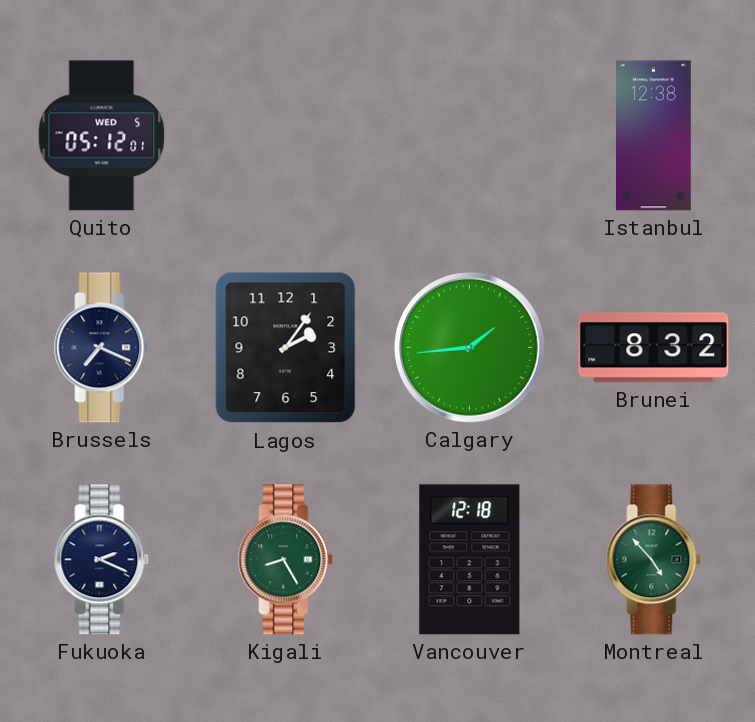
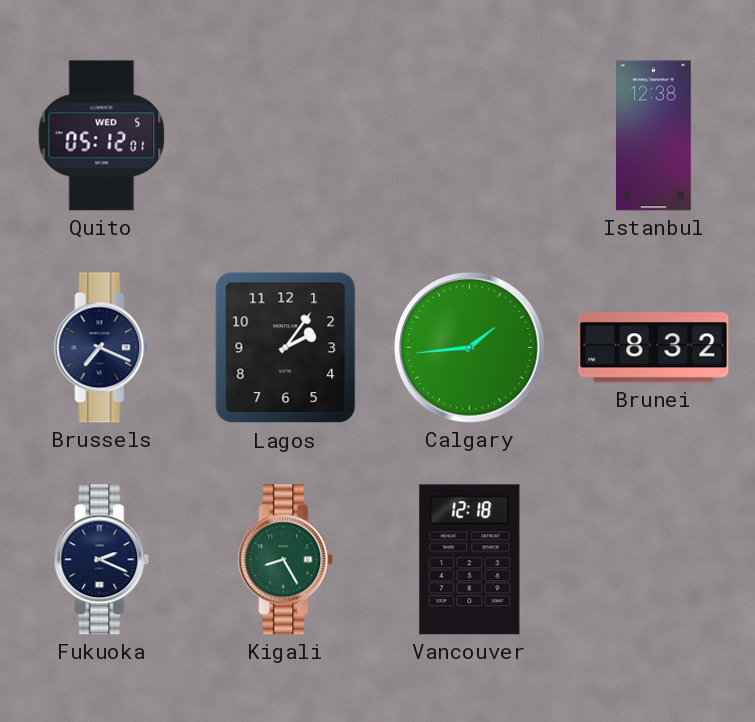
Montreal: 4:53 -> none (654, 560)
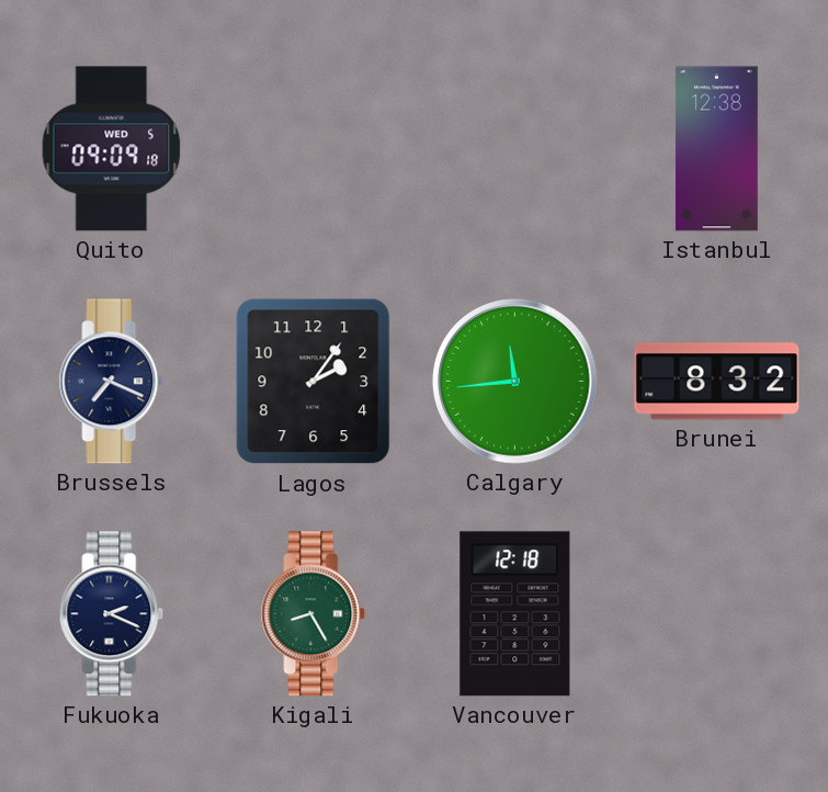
Quito: 05:12 -> 09:09 (112, 149)
Calgary: 1:44 -> 11:44 (515, 382)
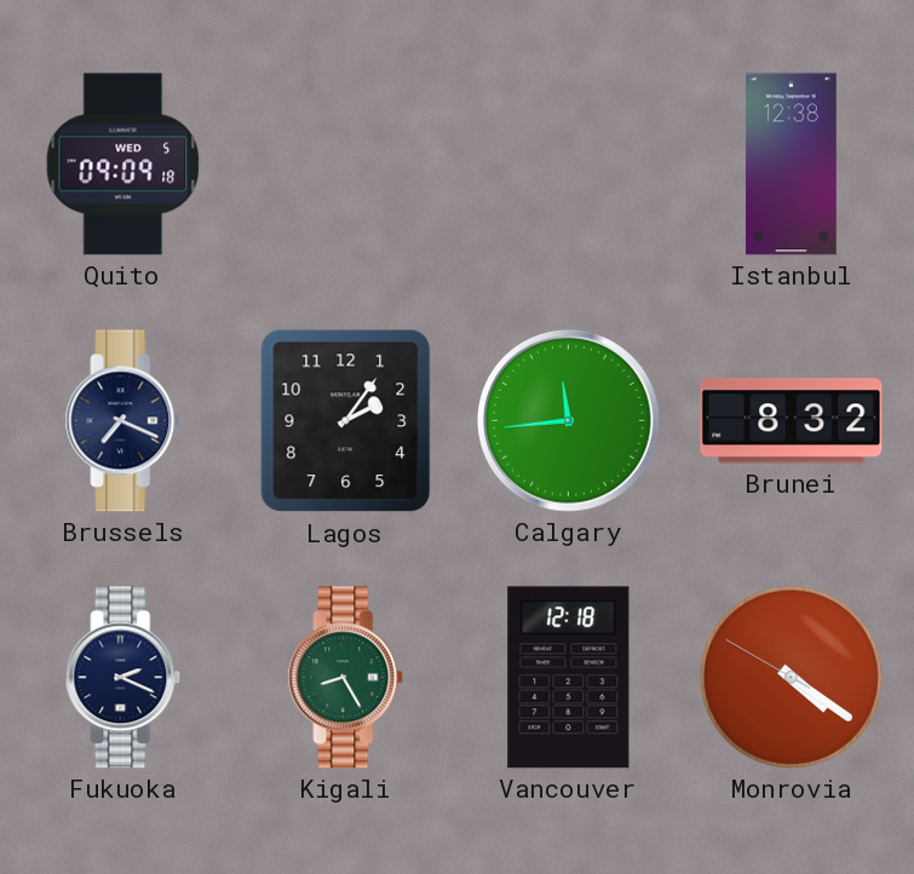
Monrovia: none -> 4:20 (791, 677)
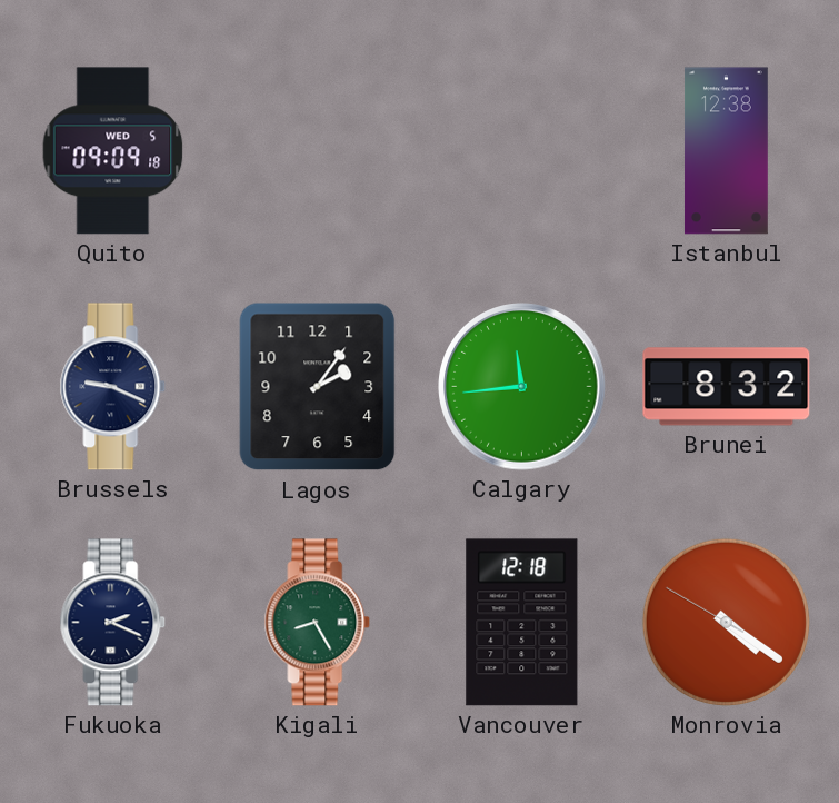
Brussels: 7:19 -> 9:19 (113, 387)
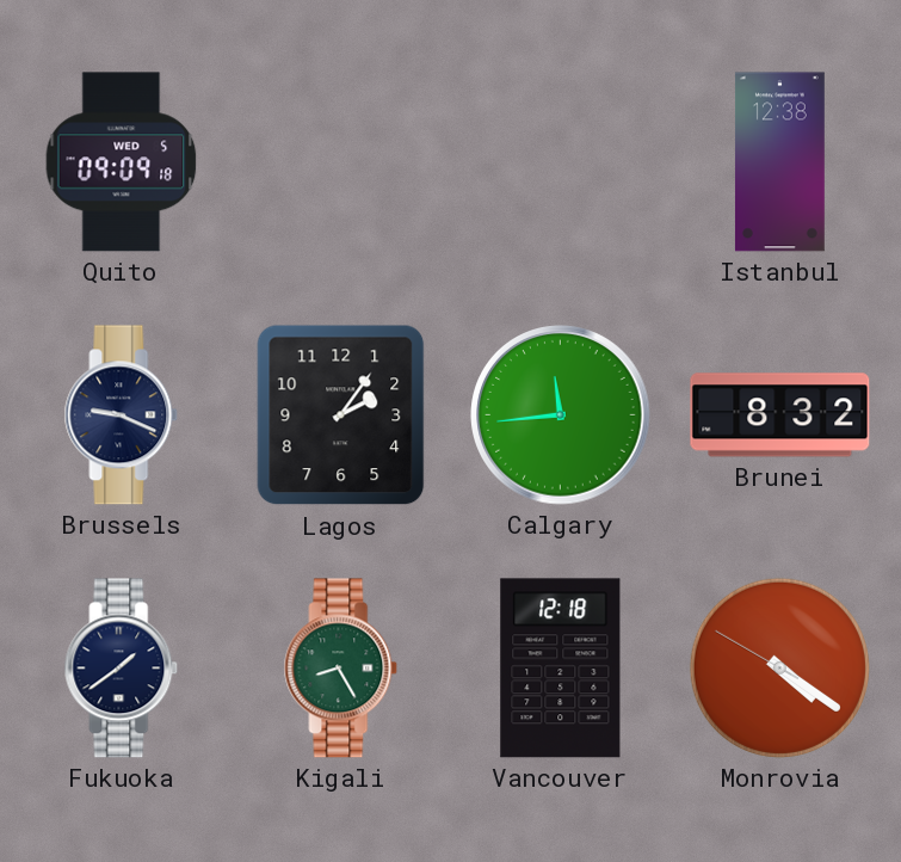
Fukuoka: 2:19 -> 1:39 (122, 669)
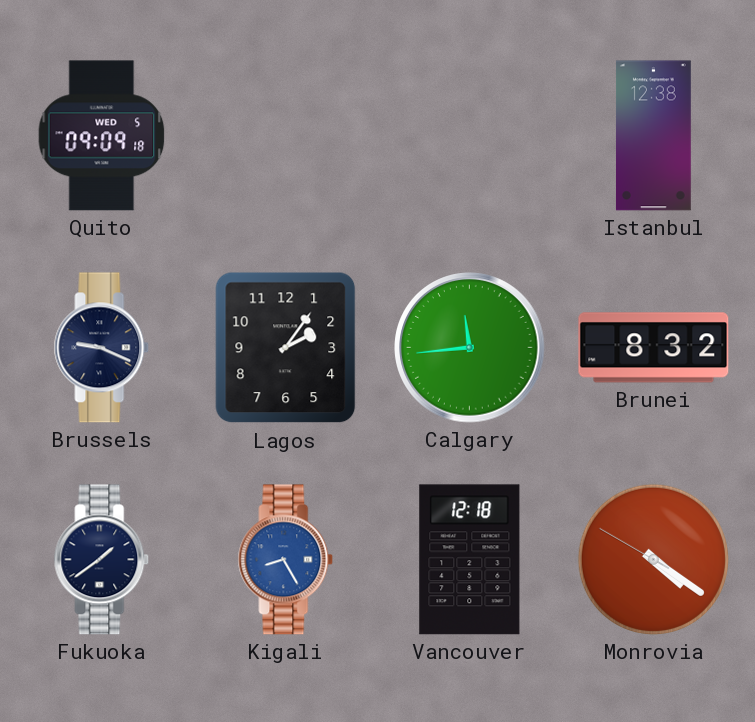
Kigali dial: green -> blue (286, 560)
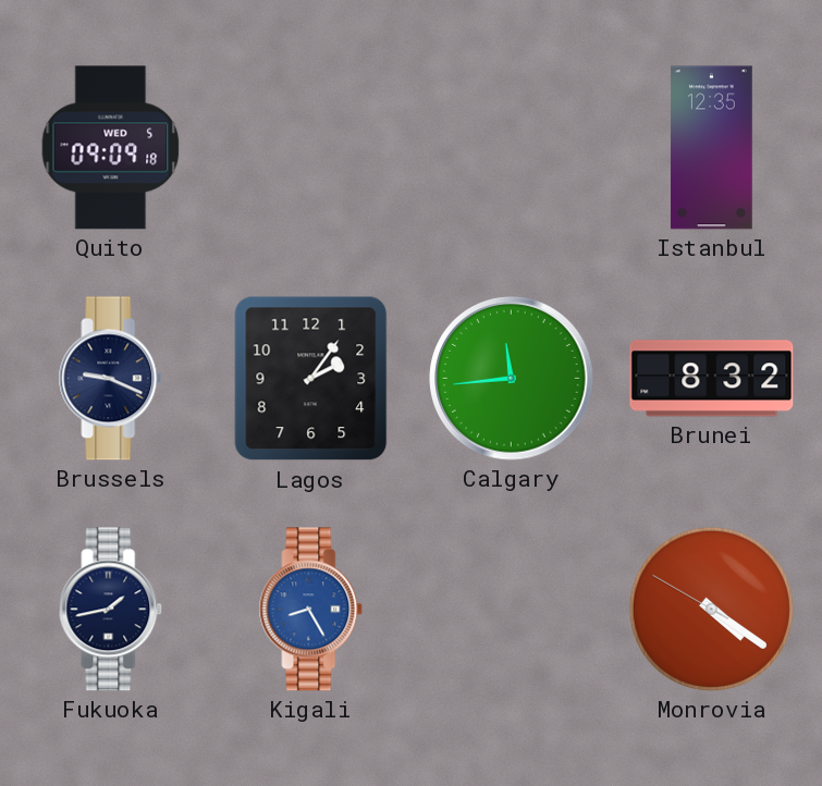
Istanbul: 12:38 -> 12:35 (711, 148)
Fukuoka: 1:39 -> 1:43 (111, 610)
Vancouver: 12:18 -> none (470, 560)
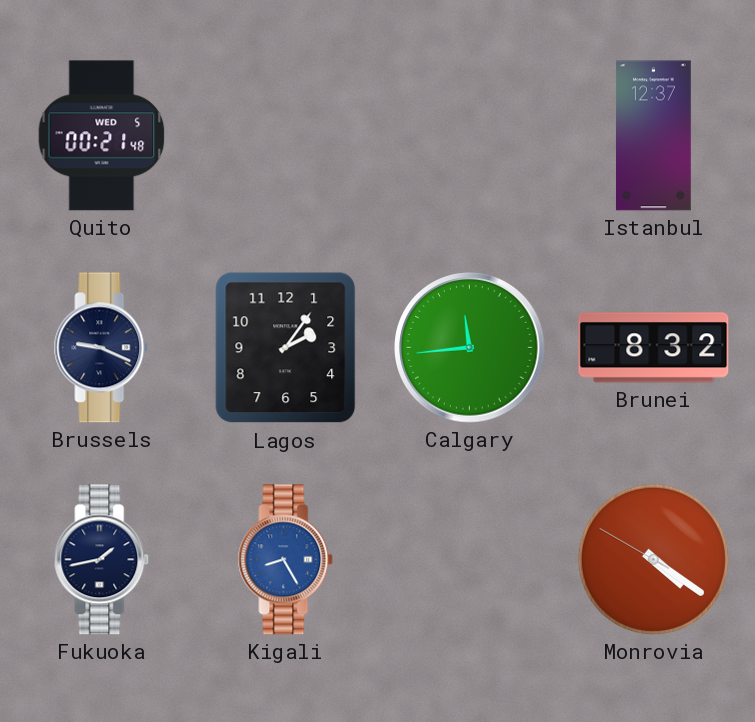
Quito: 09:09 -> 00:21 (102, 136)
Istanbul: 12:35 -> 12:37 (653, 136)
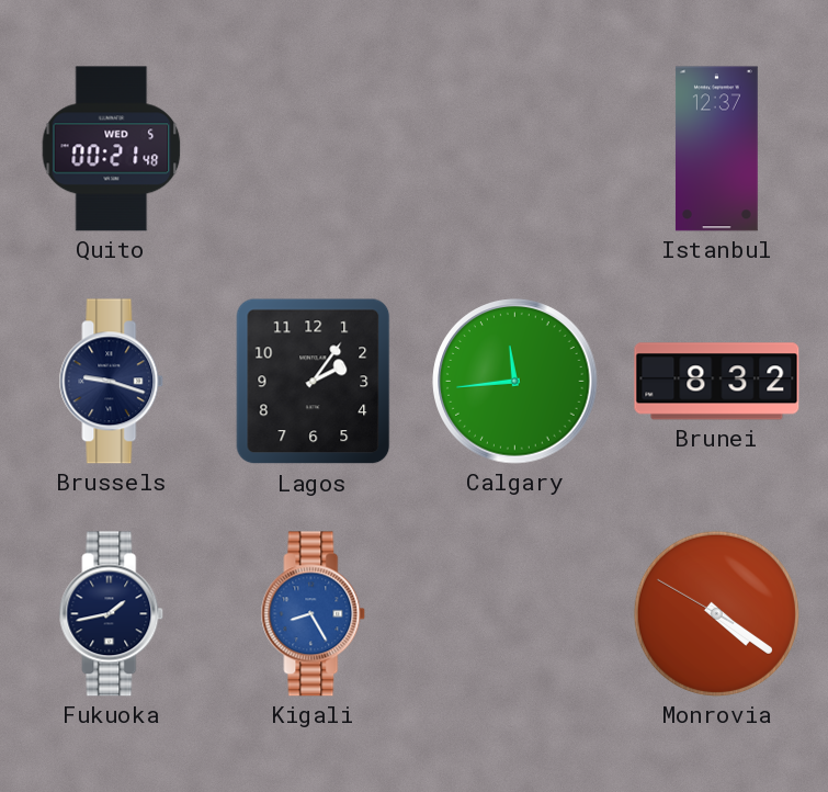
Brussels: 9:19 -> 9:18 (112, 382)
